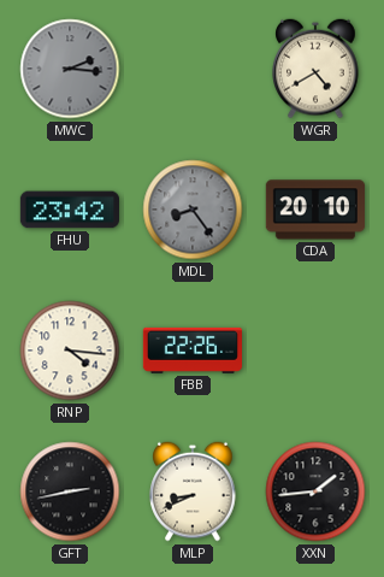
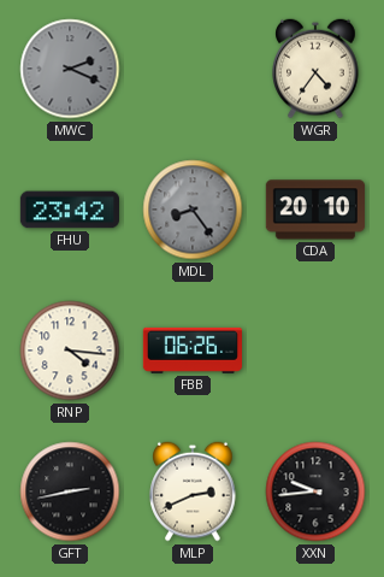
MWC: 2:16 -> 2:19 (70, 69)
WGR: 4:40 -> 4:36 (315, 69)
FBB: 22:26 -> 06:26 (191, 351)
MLP: 8:41 -> 2:41 (193, 491)
XXN: 1:44 -> 9:44 (315, 491)
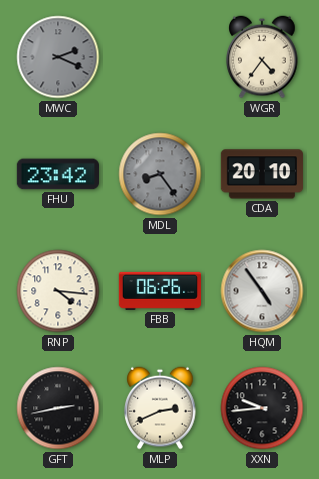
HQM: none -> 4:54 (262, 291)
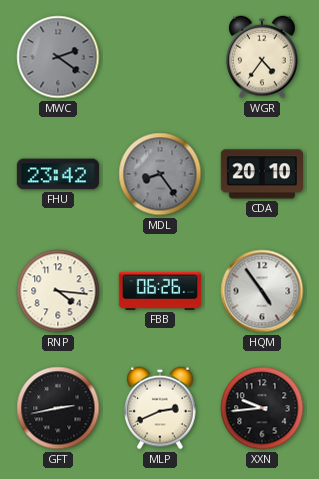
MWC: 2:19 -> 2:21 (58, 57)
